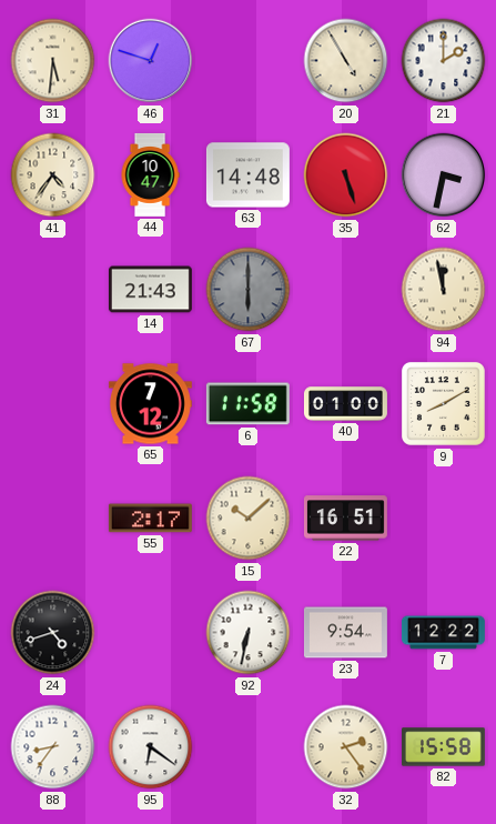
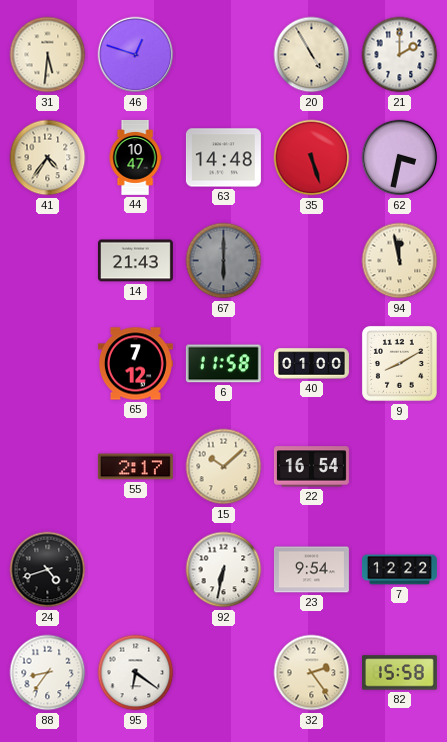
22: 16:51 -> 16:54 (311, 467)
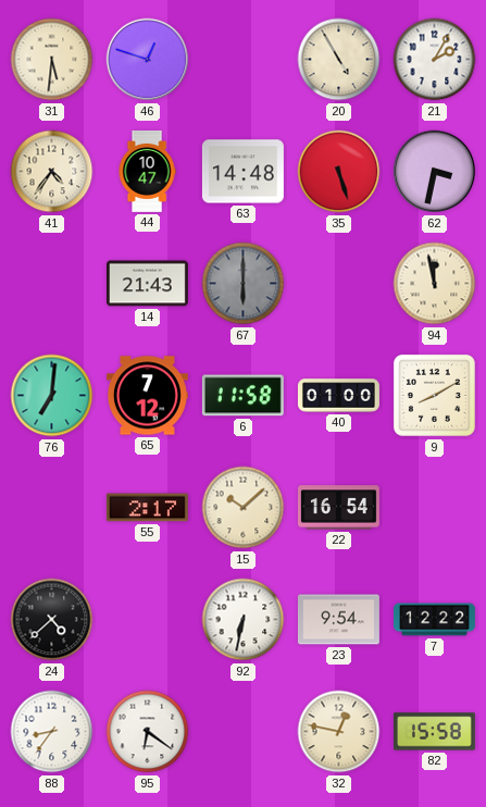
21: 2:00 -> 2:05 (435, 60)
76: none -> 7:01 (52, 396)
24: 4:42 -> 4:38 (52, 620)
32: 2:24 -> 12:47 (339, 732)
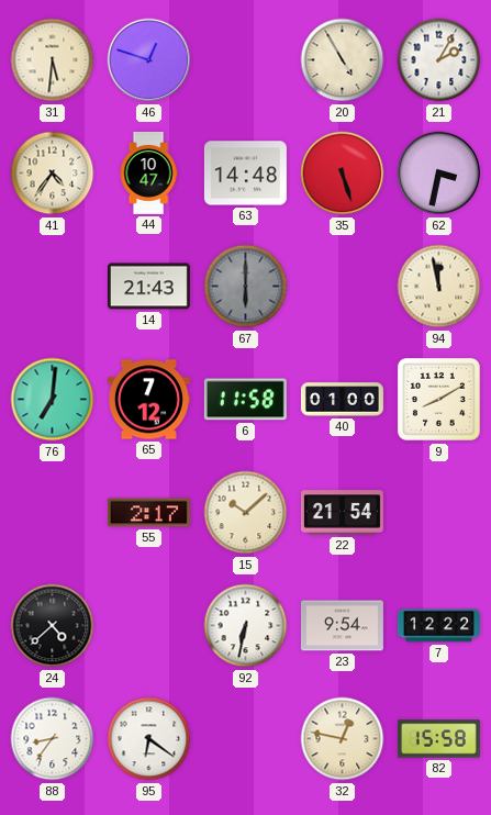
22: 16:54 -> 21:54 (342, 513)
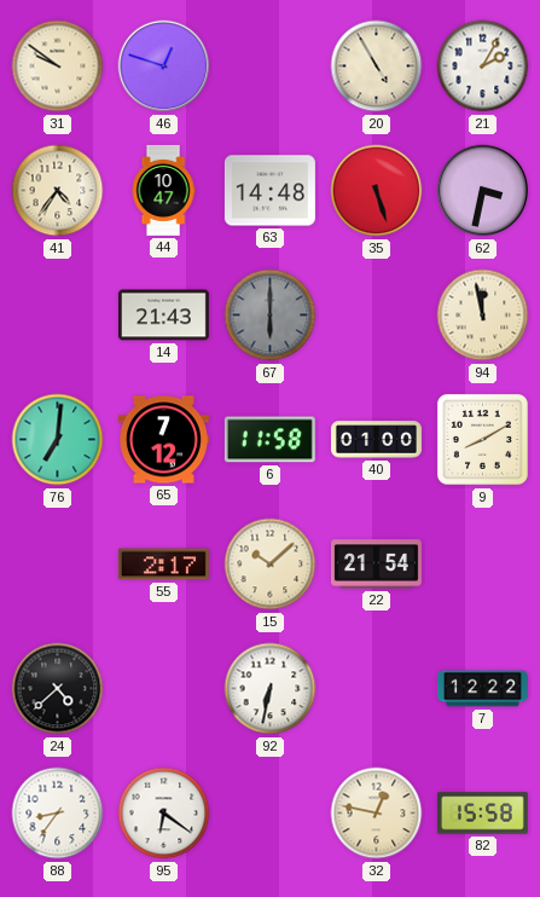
31: 5:31 -> 9:51 (58, 66)
23: 9:54 -> none (342, 626)
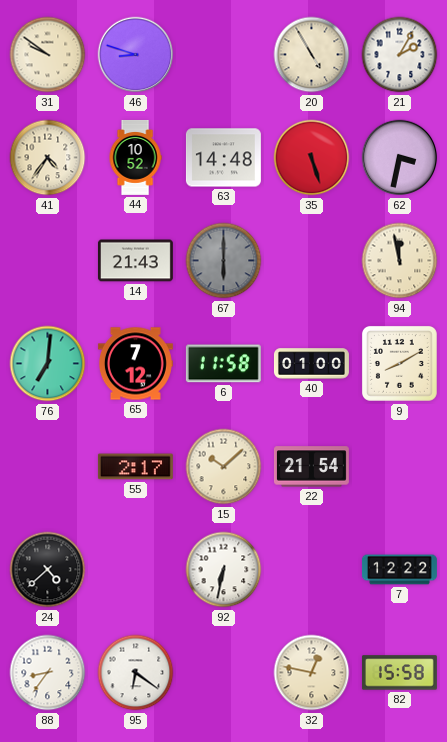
46: 12:48 -> 8:48 (136, 55)
44: 10:47 -> 10:52 (135, 157)
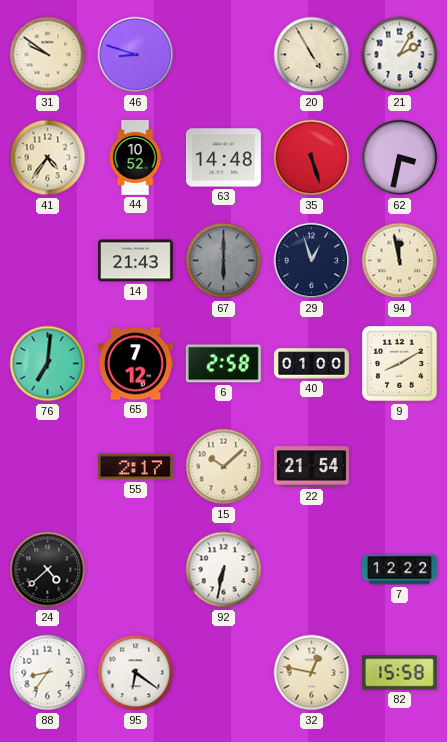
29: none -> 12:57 (312, 261)
6: 11:58 -> 2:58 (223, 364)
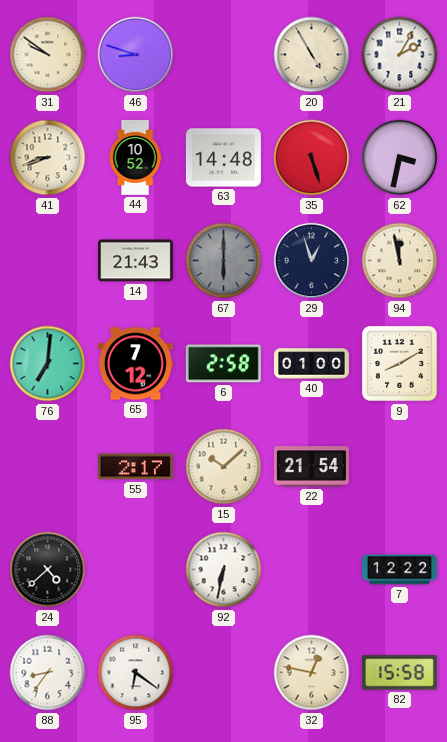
41: 4:36 -> 8:42 (48, 158)
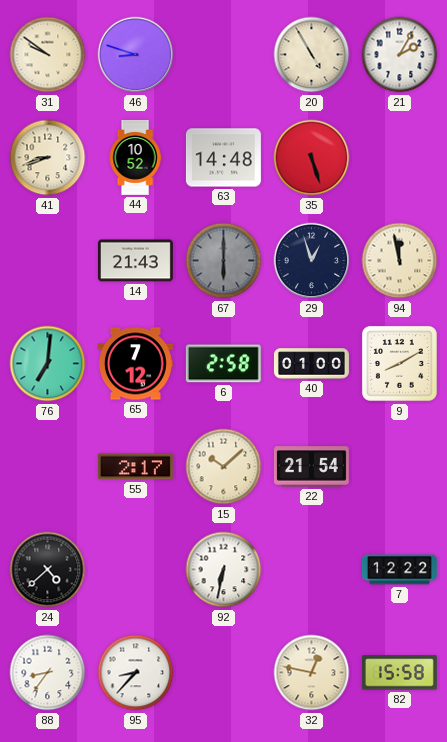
62: 3:32 -> none (400, 158)
95: 6:21 -> 8:37 (136, 673)
